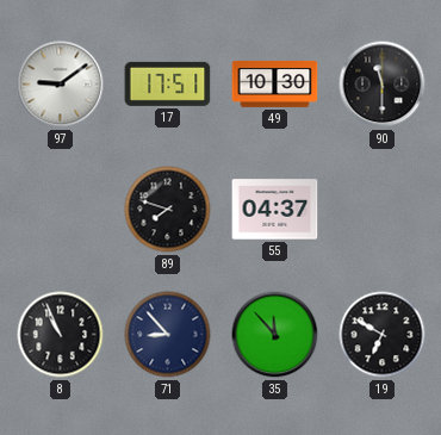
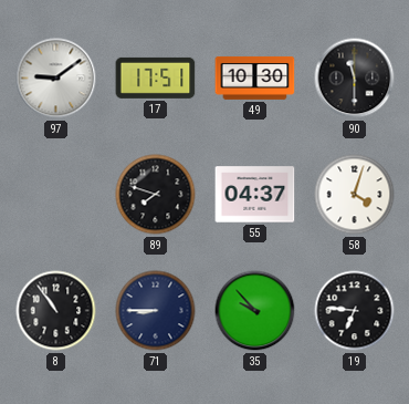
58: none -> 4:03 (355, 195)
8: 10:56 -> 10:54 (56, 311)
71: 8:53 -> 8:45 (156, 311)
35: 11:53 -> 9:53 (255, 311)
19: 6:50 -> 6:46 (355, 311)
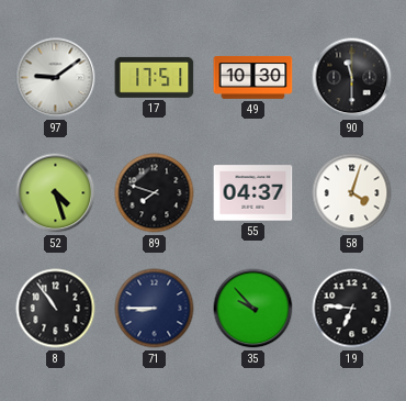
52: none -> 4:27 (56, 193)
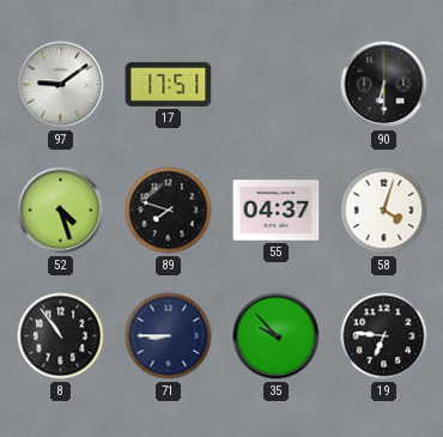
49: 10:30 -> none (253, 77)
90: 11:30 -> 6:30 (384, 85)
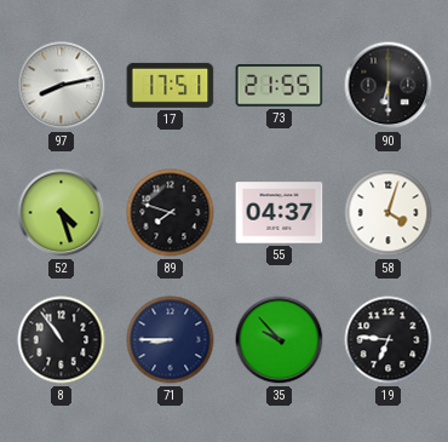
97: 9:09 -> 8:13 (62, 86)
73: none -> 21:55 (280, 86)
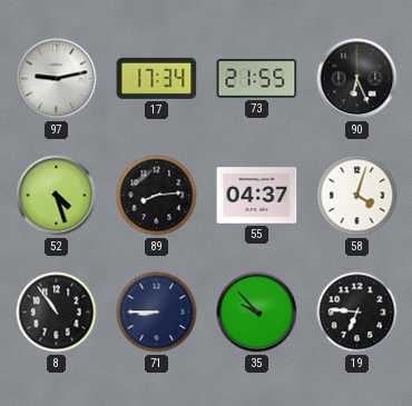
97: 8:13 -> 9:13 (57, 79)
17: 17:51 -> 17:34 (157, 78)
90: 6:30 -> 6:26 (357, 79)
89: 7:48 -> 8:14 (157, 196)
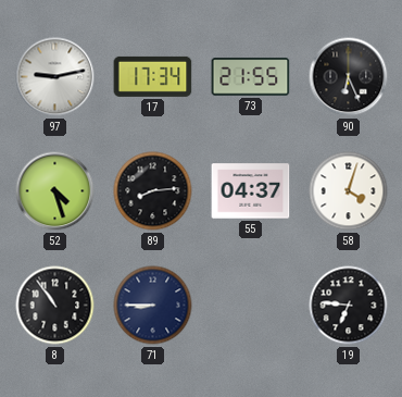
35: 9:53 -> none (257, 313)
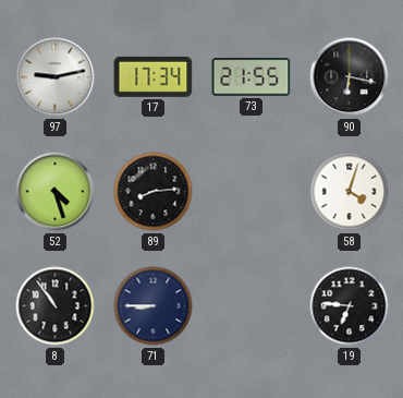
90: 6:26 -> 6:17 (350, 77)
55: 04:37 -> none (251, 191)
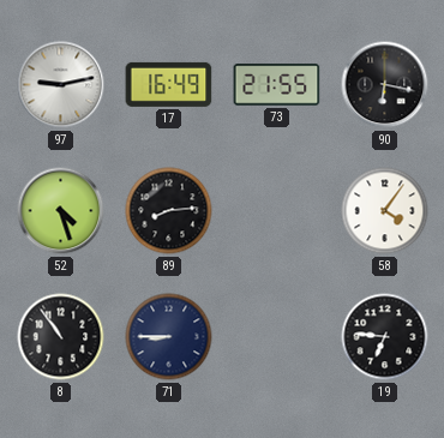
17: 17:34 -> 16:49 (169, 84)
58: 4:03 -> 4:06 (385, 211)
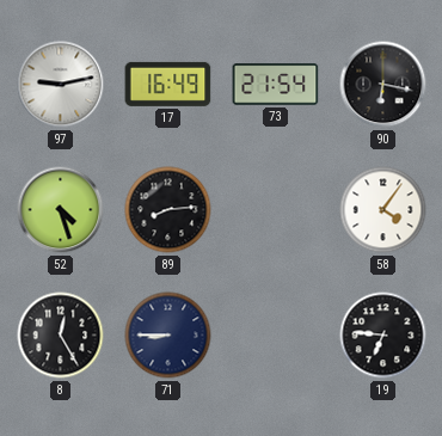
73: 21:55 -> 21:54 (276, 85)
8: 10:54 -> 12:25 (61, 336)
